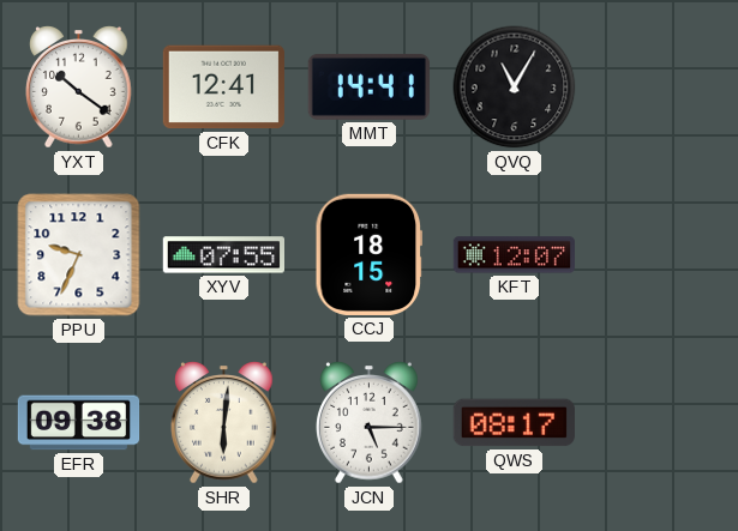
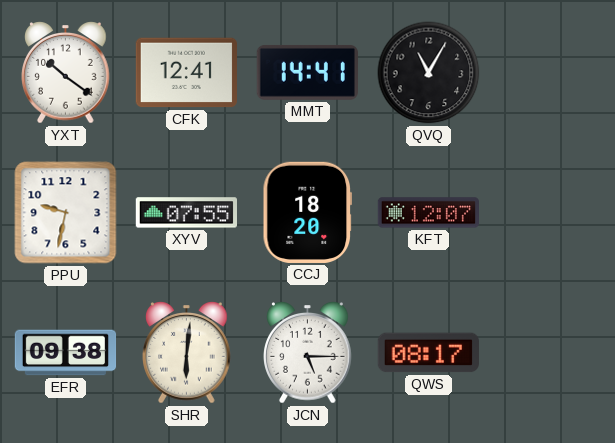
PPU: 9:34 -> 9:32 (66, 213)
CCJ: 18:15 -> 18:20 (307, 212)
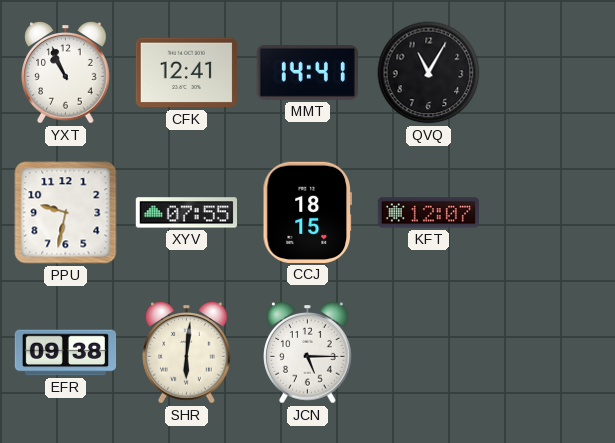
YXT: 10:21 -> 10:56 (66, 73)
CCJ: 18:20 -> 18:15 (307, 212)
QWS: 08:17 -> none (428, 353)
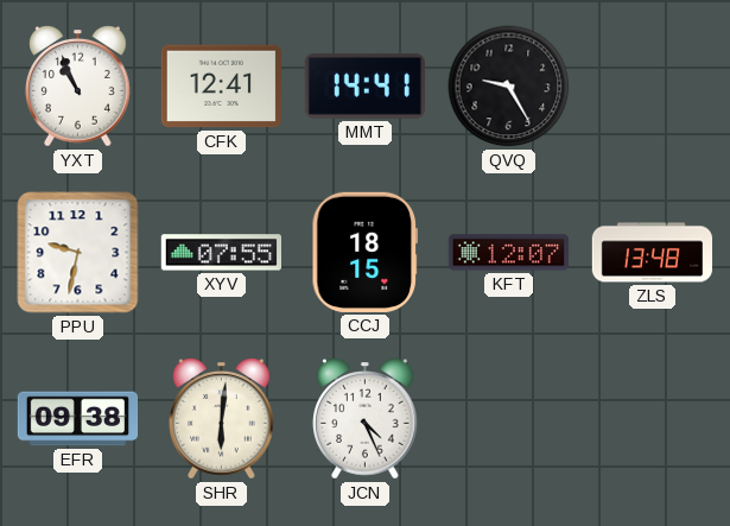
QVQ: 11:05 -> 9:25 (509, 87)
ZLS: none -> 13:48 (653, 253)
JCN: 5:15 -> 4:26 (366, 419)
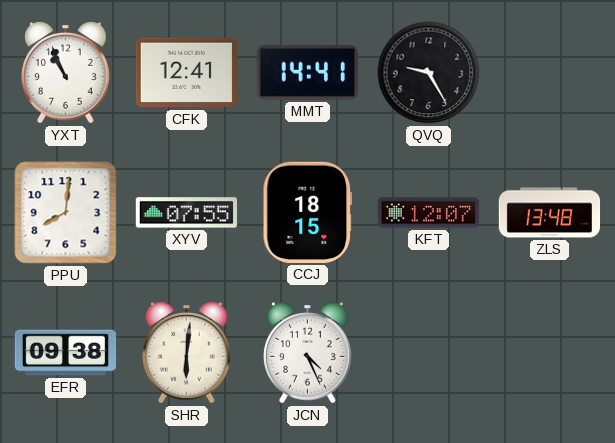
PPU: 9:32 -> 8:01 (66, 213)
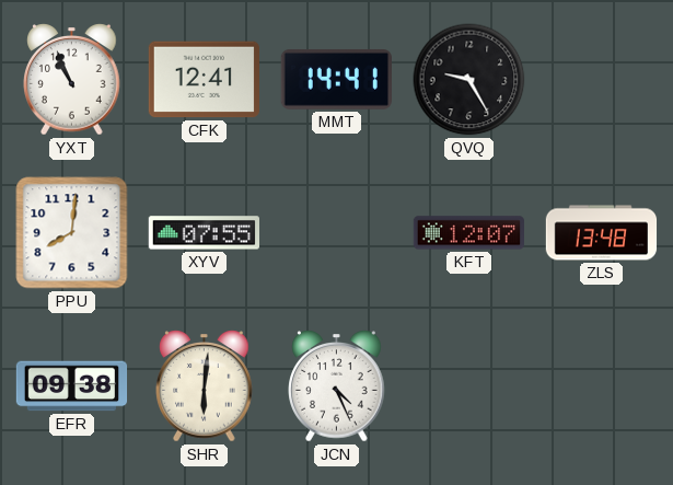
CCJ: 18:15 -> none (307, 212)
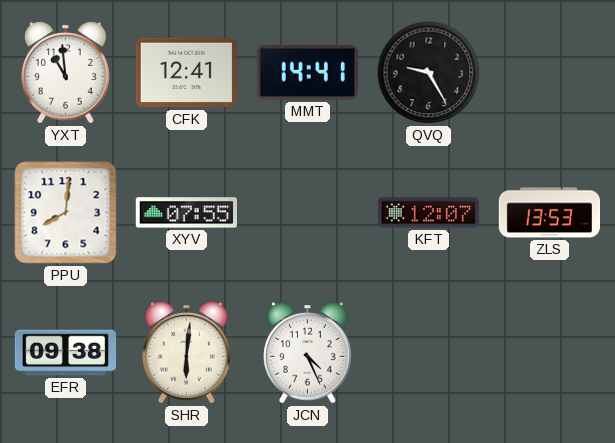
YXT: 10:56 -> 10:59 (66, 73)
ZLS: 13:48 -> 13:53 (550, 213)
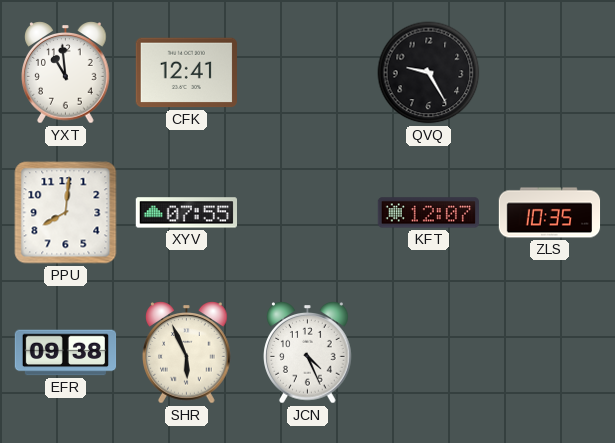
MMT: 14:41 -> none (307, 72)
ZLS: 13:53 -> 10:35 (550, 213)
SHR: 6:01 -> 5:56 (187, 353)
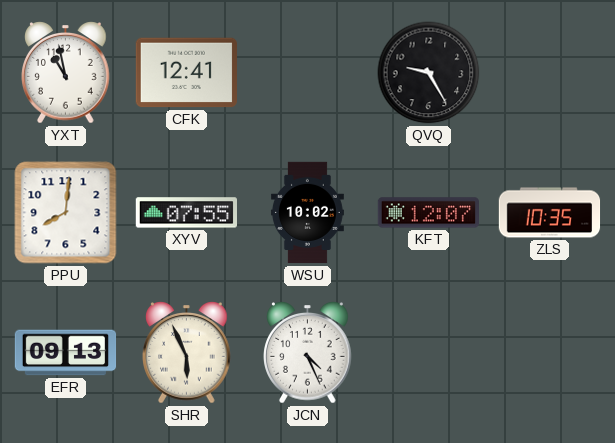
YXT: 10:59 -> 10:58 (66, 73)
WSU: none -> 10:02 (307, 213)
EFR: 09:38 -> 09:13 (66, 353)
